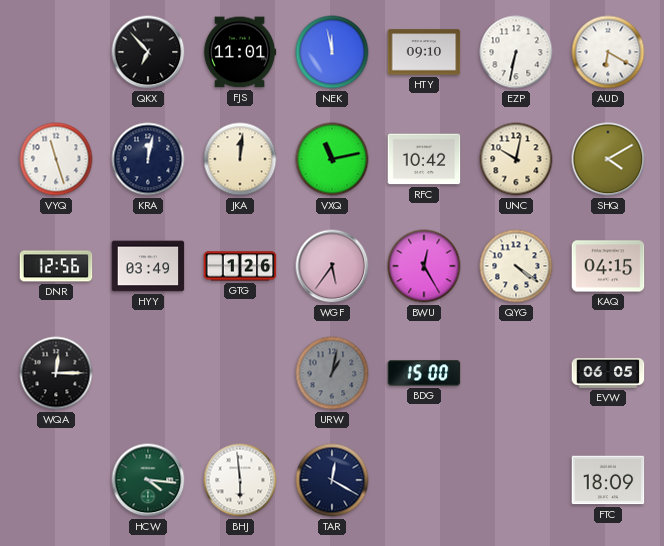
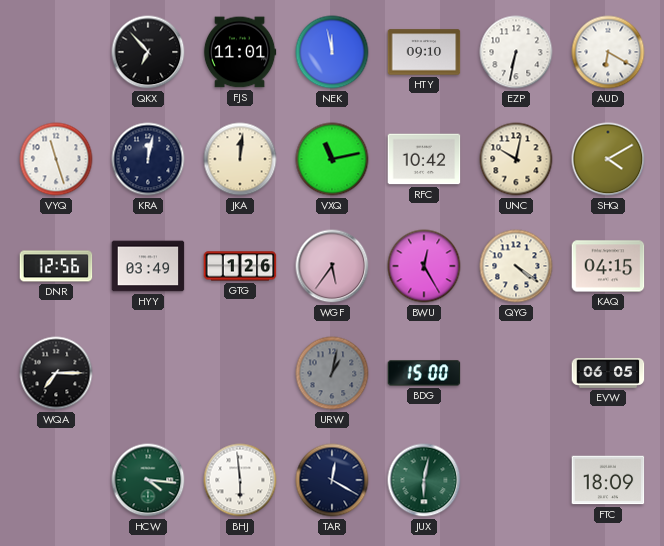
WQA: 12:15 -> 7:15 (56, 373)
JUX: none -> 6:02 (424, 480)
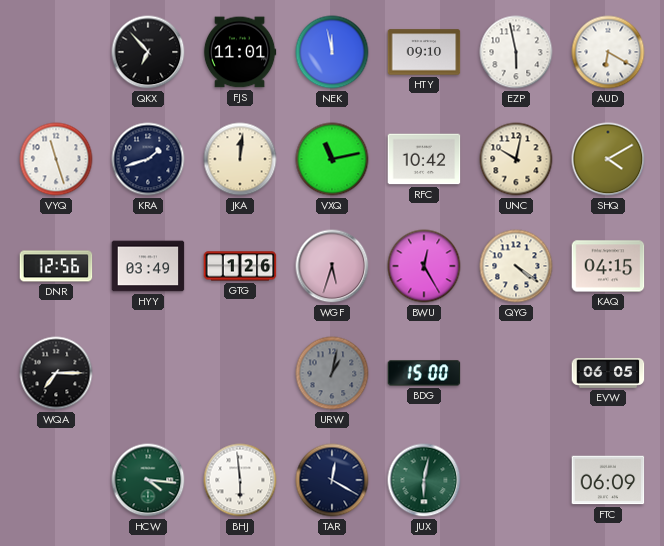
EZP: 6:32 -> 5:58 (516, 52)
KRA: 12:02 -> 1:42 (148, 159)
WGF: 5:36 -> 5:33 (332, 266)
FTC: 18:09 -> 06:09 (608, 480)
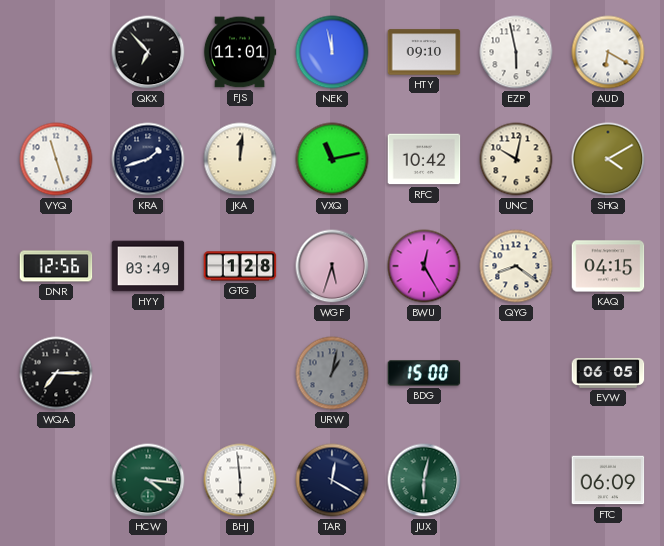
GTG: 1:26 -> 1:28 (240, 266)
QYG: 4:21 -> 8:21 (516, 266)
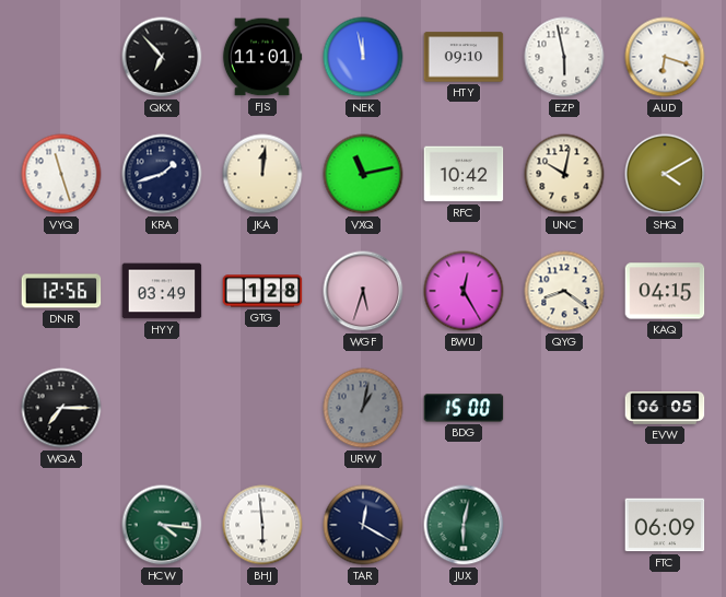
AUD: 6:20 -> 6:18 (665, 57)
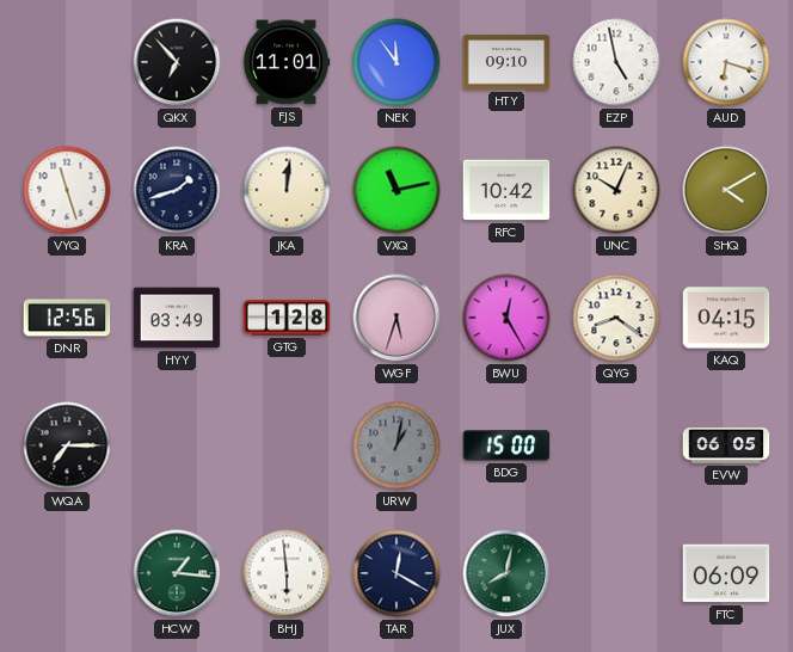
NEK: 11:58 -> 11:54 (396, 62)
EZP: 5:58 -> 4:58 (616, 62)
UNC: 10:02 -> 10:04 (616, 190)
HCW: 4:16 -> 1:16 (177, 573)
JUX: 6:02 -> 8:02 (506, 573)
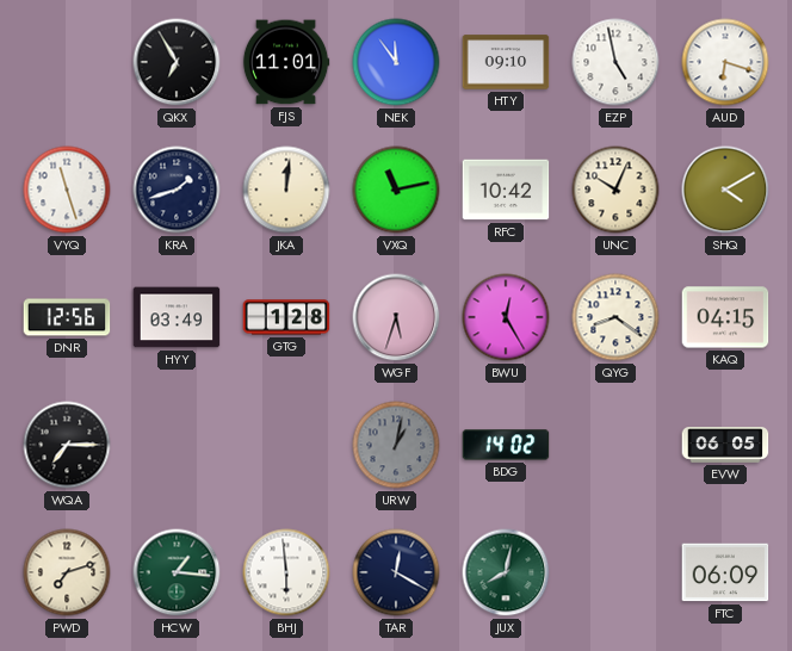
QKX: 6:53 -> 6:55 (177, 62)
BDG: 15:00 -> 14:02 (506, 445)
PWD: none -> 7:12 (67, 572)
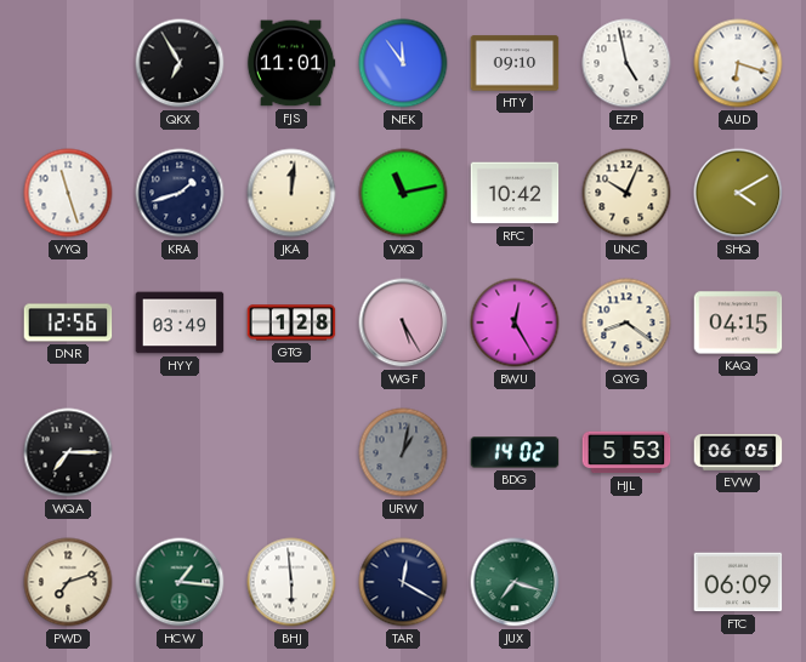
WGF: 5:33 -> 5:25 (403, 323)
HJL: none -> 5:53 (626, 452)
JUX: 8:02 -> 7:18 (515, 582)
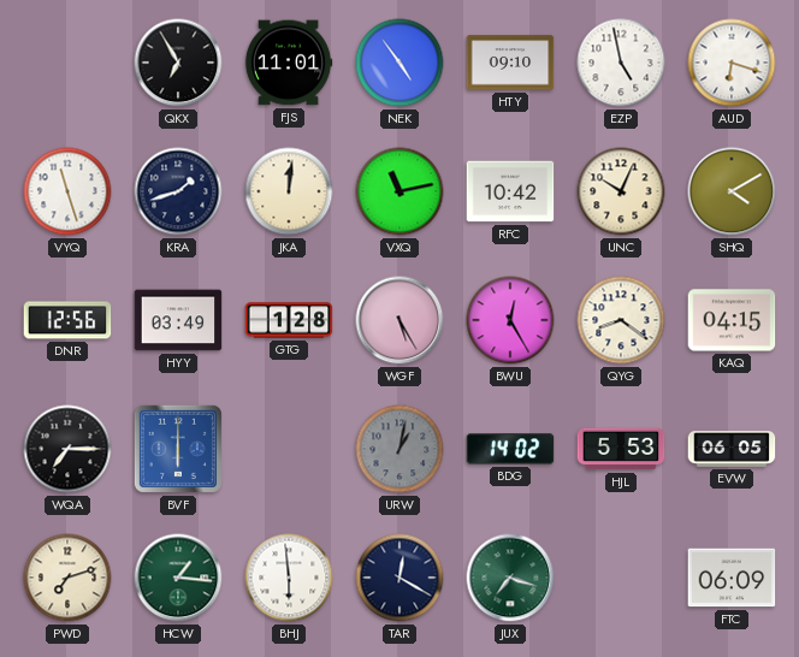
NEK: 11:54 -> 4:54 (399, 63)
BVF: none -> 6:00 (178, 449)
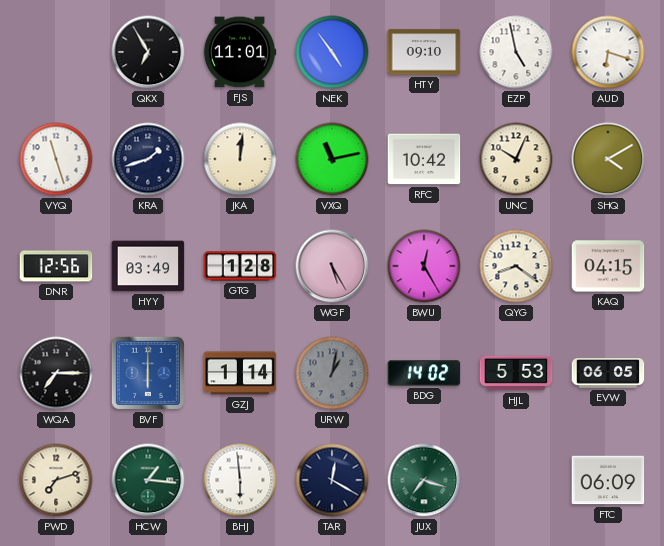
GZJ: none -> 1:14 (240, 373)
